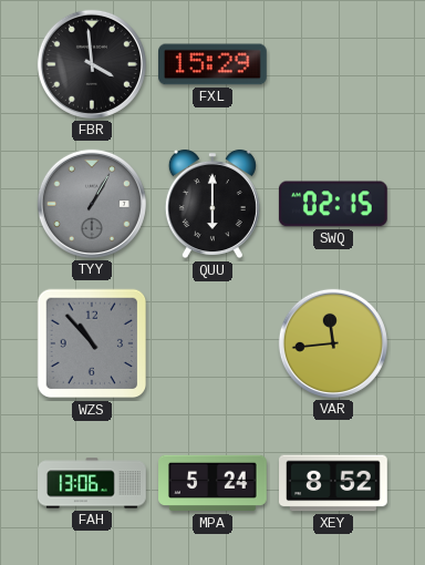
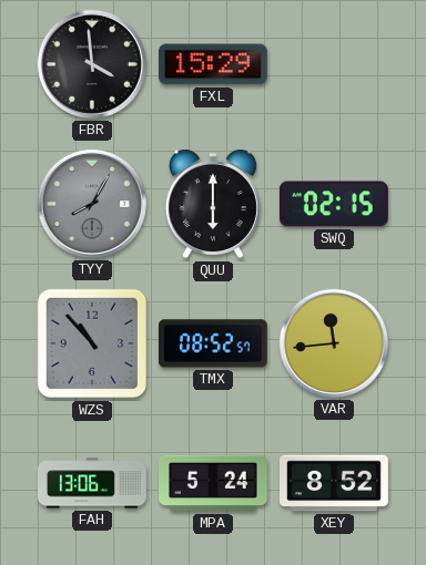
TYY: 1:05 -> 8:05 (92, 204)
TMX: none -> 08:52 (214, 343)
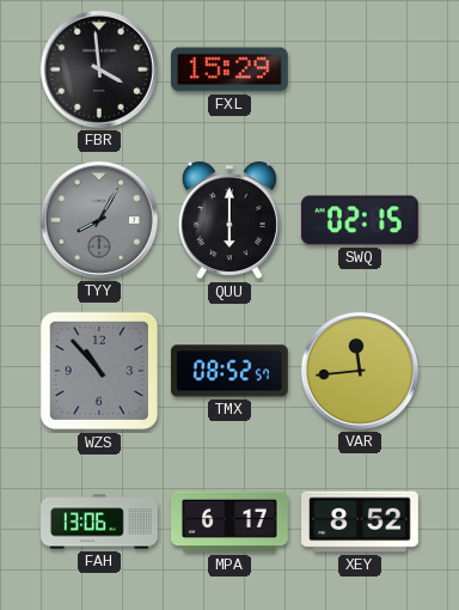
MPA: 5:24 -> 6:17 (231, 521)
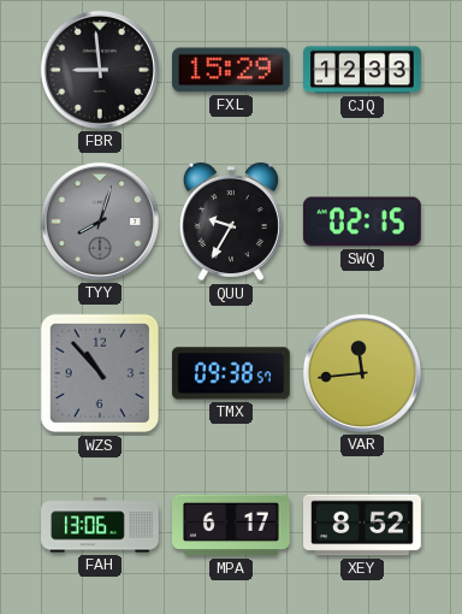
FBR: 3:59 -> 8:59 (100, 70)
CJQ: none -> 12:33 (363, 70)
TYY: 8:05 -> 8:03 (100, 222)
QUU: 6:00 -> 9:35 (231, 222)
TMX: 08:52 -> 09:38 (232, 373)
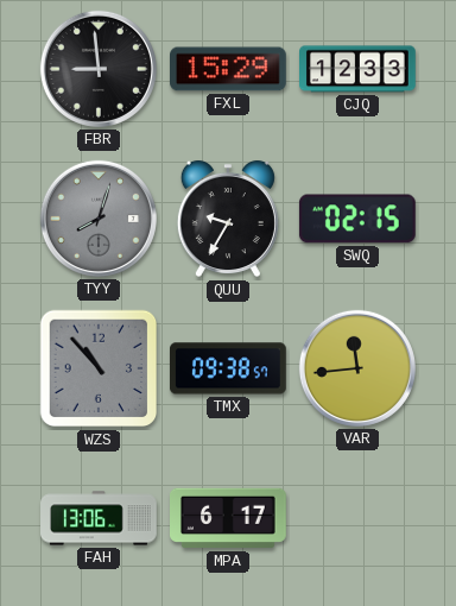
XEY: 8:52 -> none (363, 525)
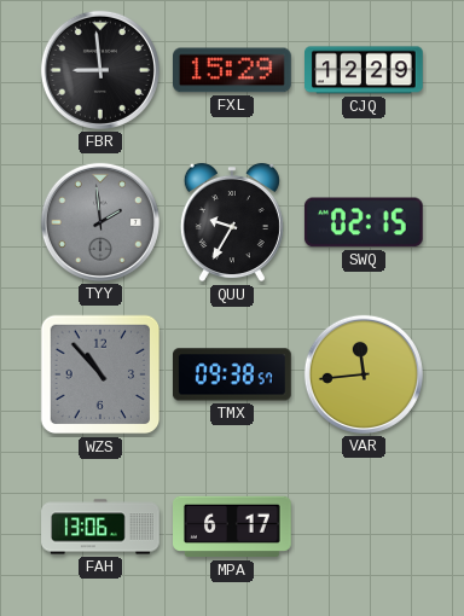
CJQ: 12:33 -> 12:29 (365, 70)
TYY: 8:03 -> 1:59 (100, 222)
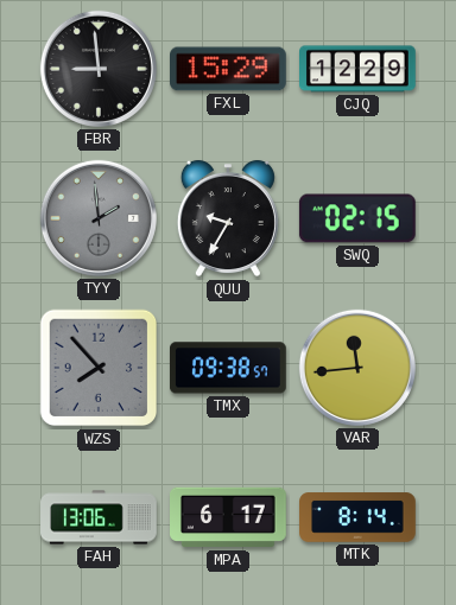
WZS: 10:53 -> 7:53 (99, 368)
MTK: none -> 8:14 (357, 517)
